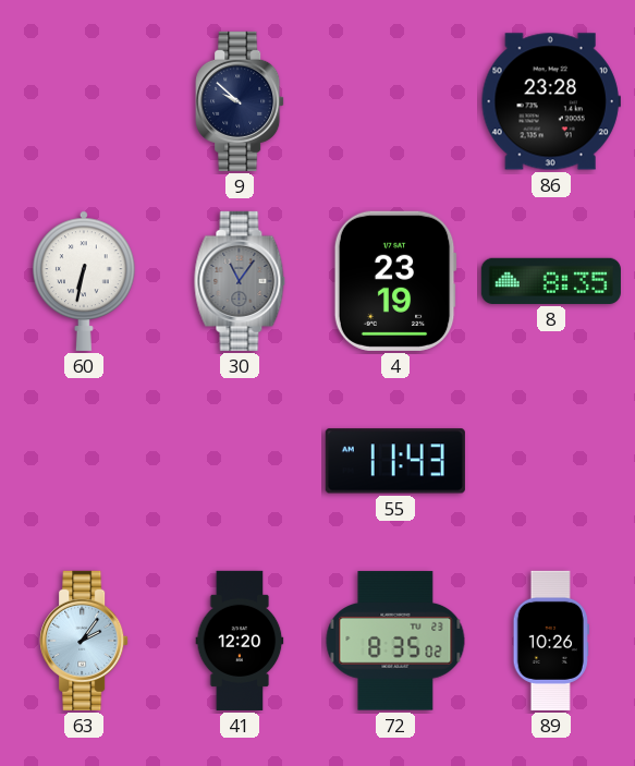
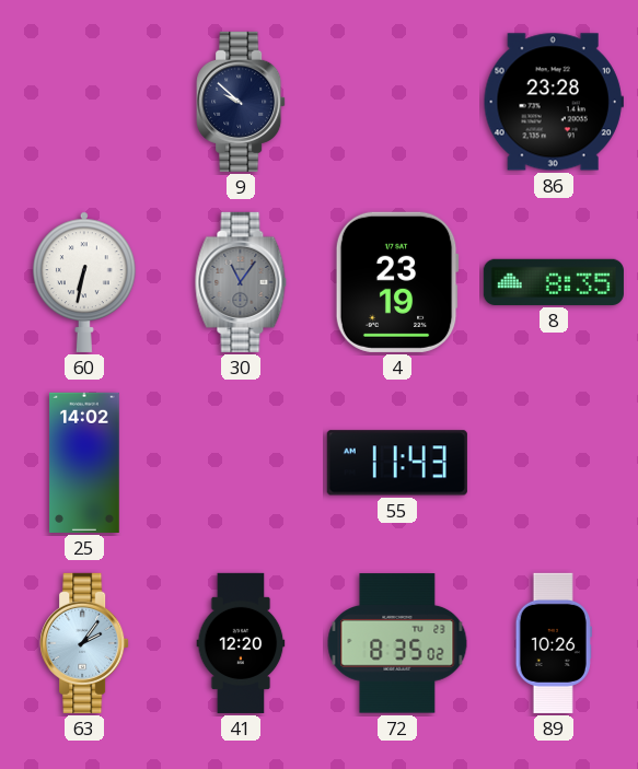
25: none -> 14:02 (84, 463)
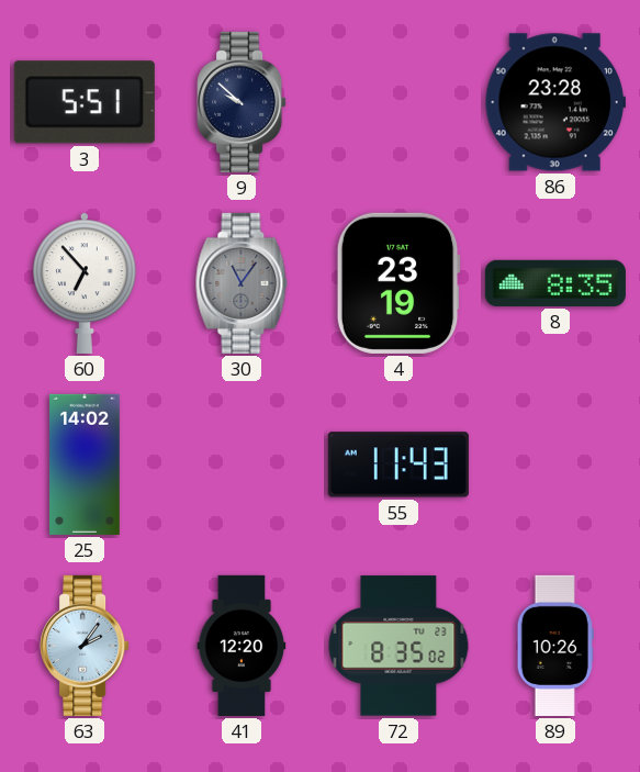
3: none -> 5:51 (85, 102)
60: 6:32 -> 6:53 (86, 283)
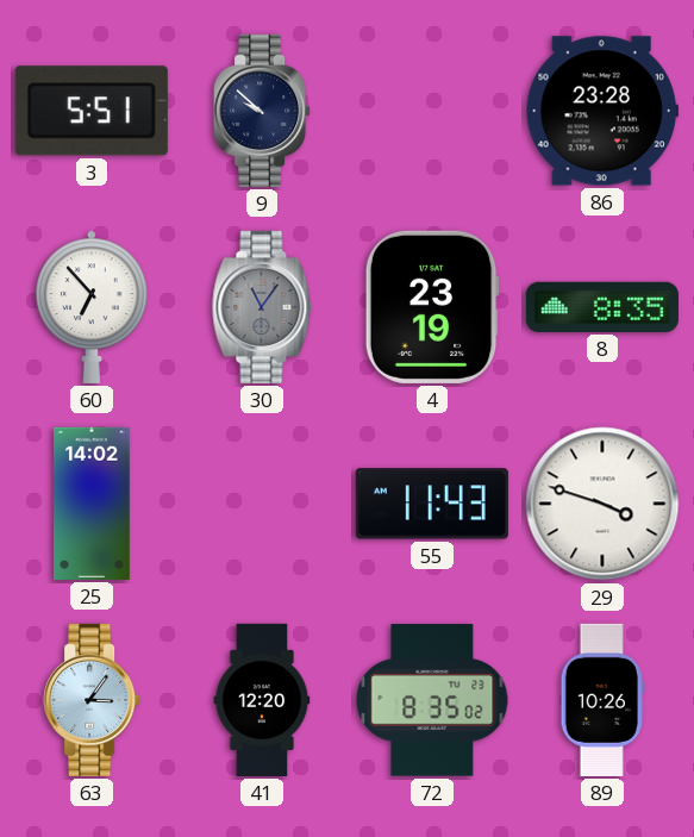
29: none -> 3:48 (602, 504)
63: 2:06 -> 3:06 (92, 700)
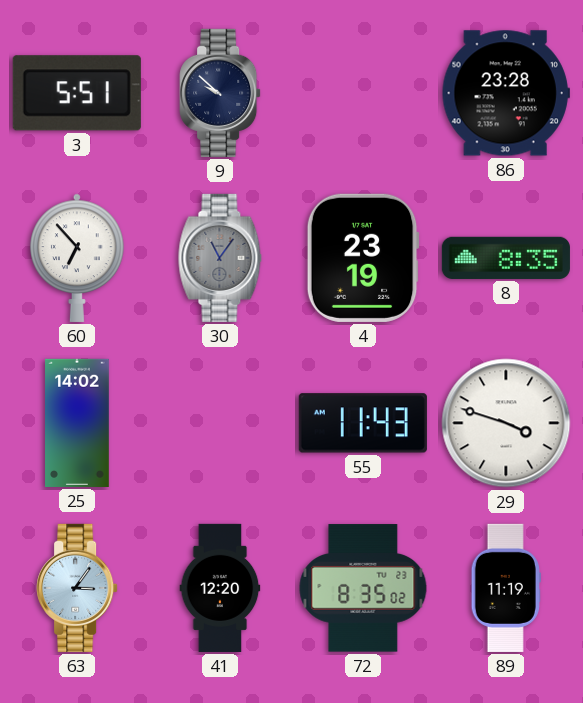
89: 10:26 -> 11:19 (506, 588)
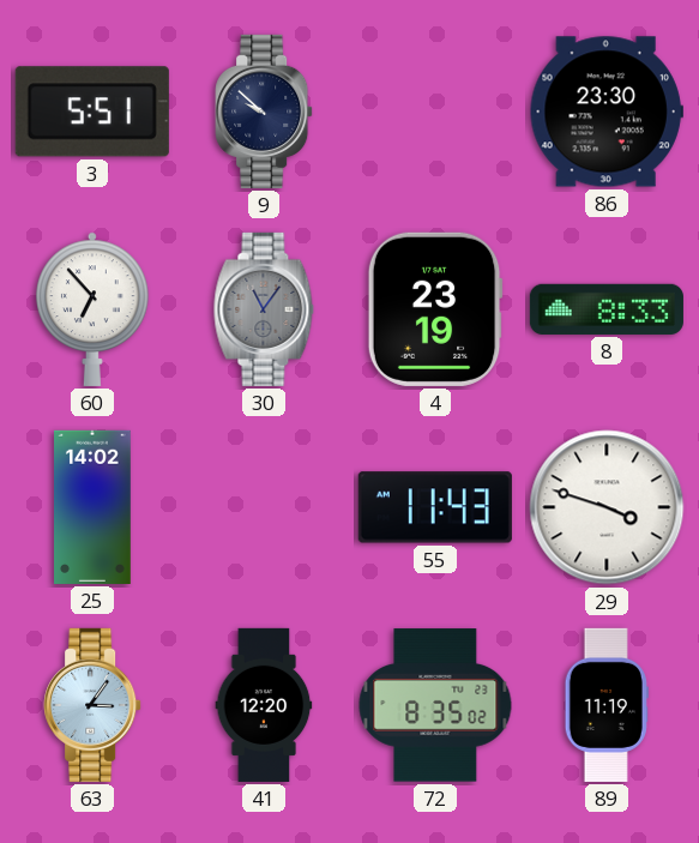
86: 23:28 -> 23:30 (607, 112)
8: 8:35 -> 8:33 (607, 309)
